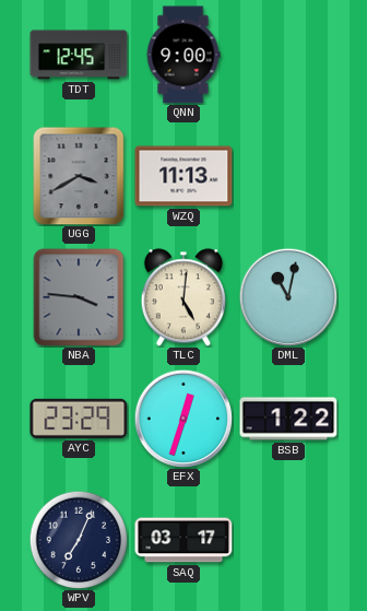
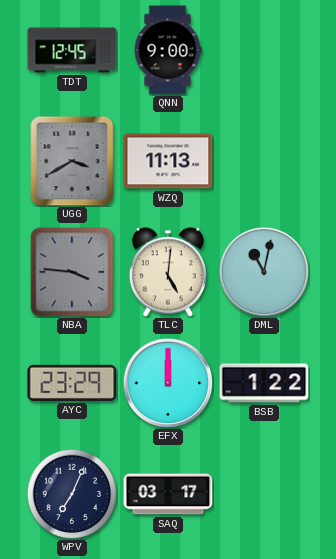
EFX: 12:33 -> 12:00 (168, 383)
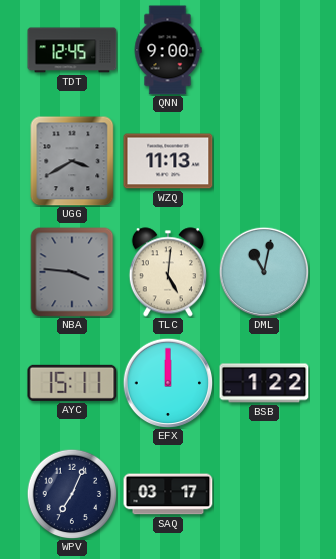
AYC: 23:29 -> 15:11 (72, 383)
